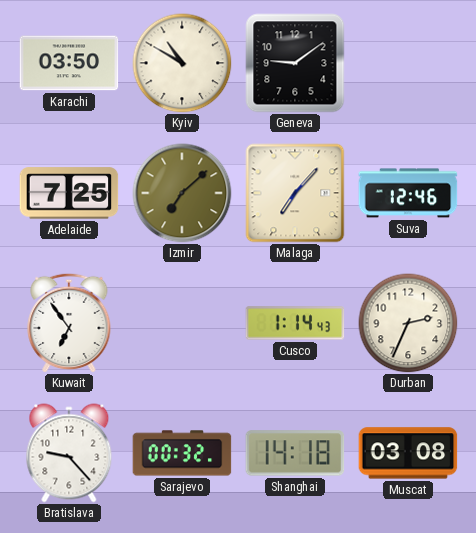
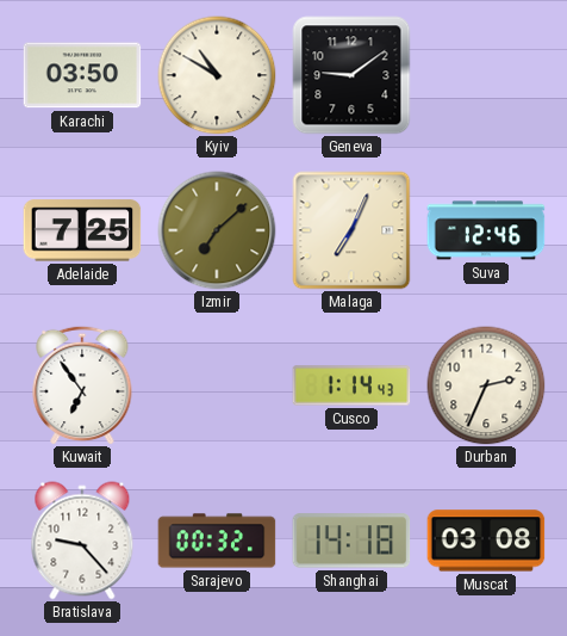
Malaga: 7:07 -> 7:04 (351, 230)
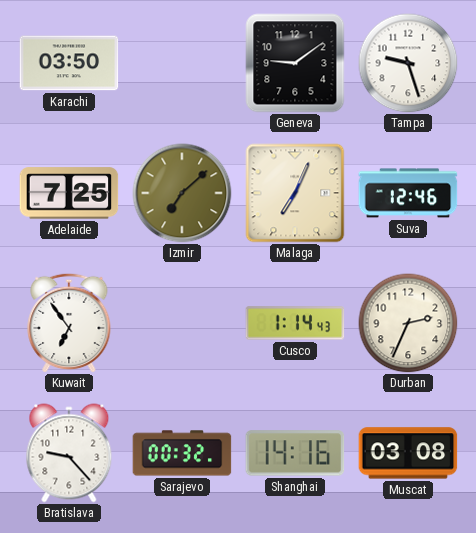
Kyiv: 10:50 -> none (217, 75)
Tampa: none -> 9:27 (408, 63)
Shanghai: 14:18 -> 14:16 (295, 453)
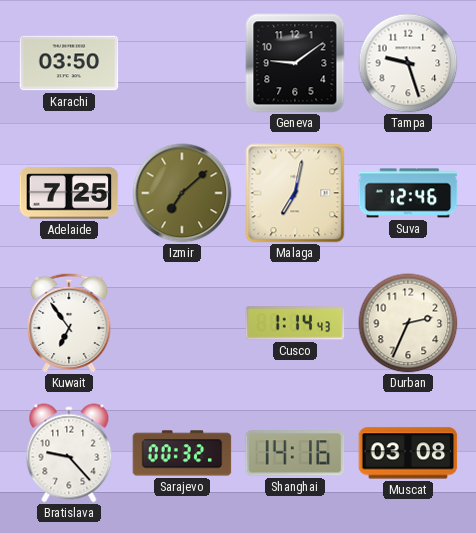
Malaga: 7:04 -> 7:02 (295, 193)
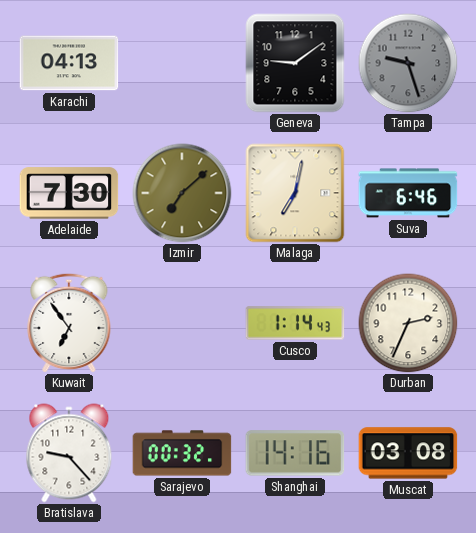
Karachi: 03:50 -> 04:13 (69, 63)
Tampa dial: white -> grey (408, 63)
Adelaide: 7:25 -> 7:30 (69, 193)
Suva: 12:46 -> 6:46 (408, 193)
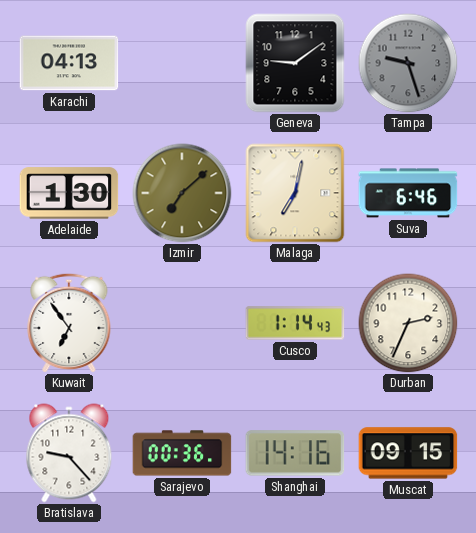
Adelaide: 7:30 -> 1:30 (69, 193)
Sarajevo: 00:32 -> 00:36 (182, 453)
Muscat: 03:08 -> 09:15 (408, 453)
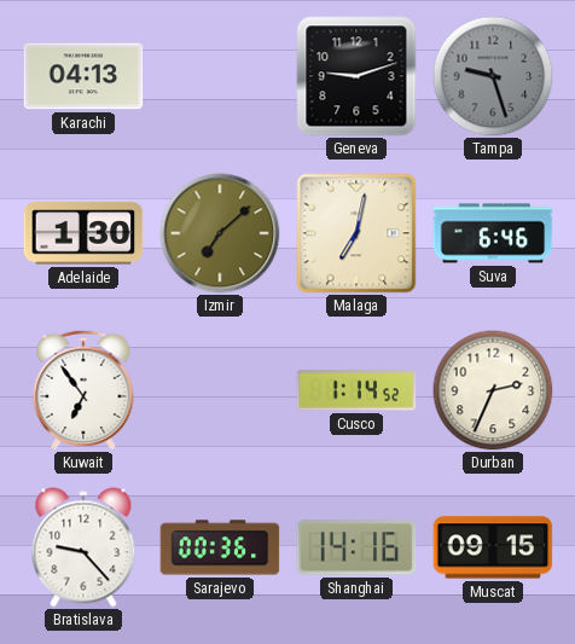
Geneva: 9:09 -> 9:12 (356, 76)
Cusco: 1:14:43 -> 1:14:52 (356, 390)
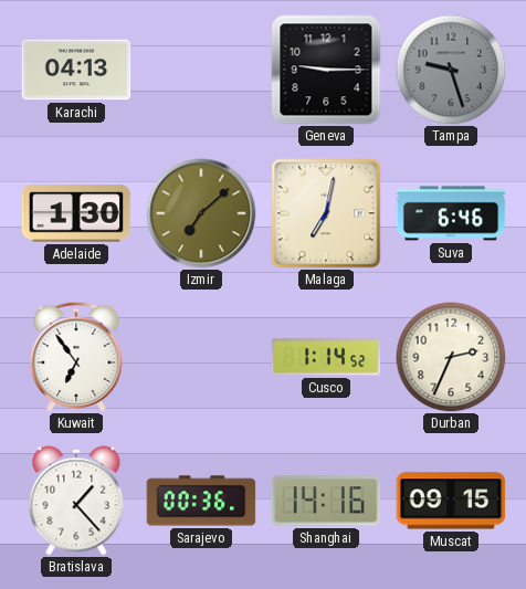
Geneva: 9:12 -> 9:15 (326, 70)
Bratislava: 9:23 -> 1:23 (76, 501)
